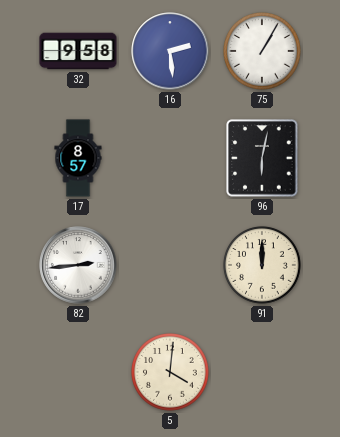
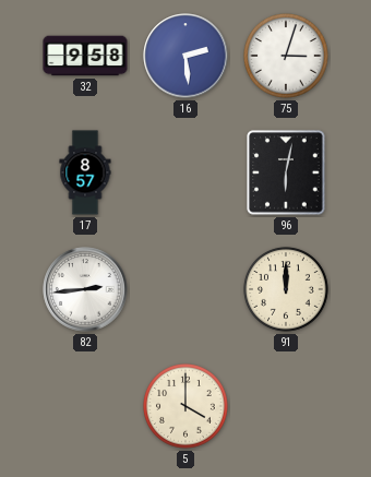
75: 1:05 -> 3:03 (287, 57)
5: 4:01 -> 4:00 (187, 407)
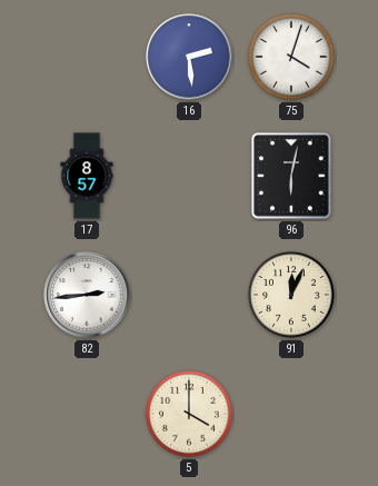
32: 9:58 -> none (85, 56)
75: 3:03 -> 4:03 (292, 58)
91: 12:00 -> 12:04 (292, 296)
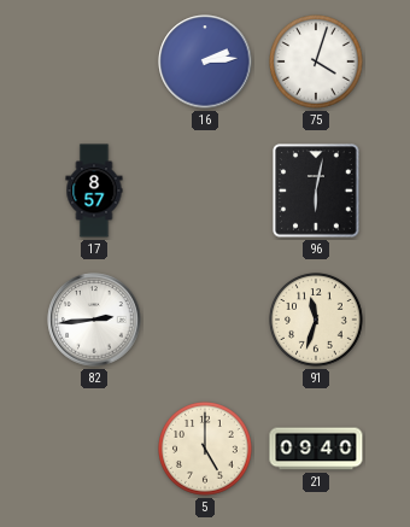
16: 2:29 -> 2:14 (205, 62)
91: 12:04 -> 11:33 (317, 321)
5: 4:00 -> 5:00 (206, 450)
21: none -> 09:40 (316, 449)
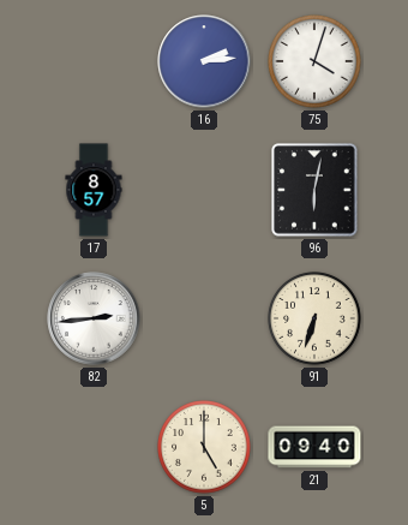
91: 11:33 -> 6:33 (316, 320)
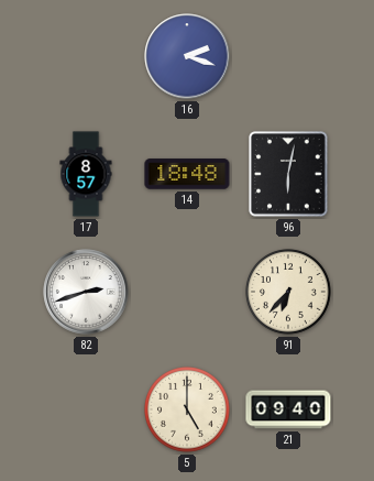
16: 2:14 -> 2:18 (187, 56)
75: 4:03 -> none (316, 62)
14: none -> 18:48 (187, 174)
82: 2:44 -> 2:42 (86, 292)
91: 6:33 -> 6:37 (289, 293)
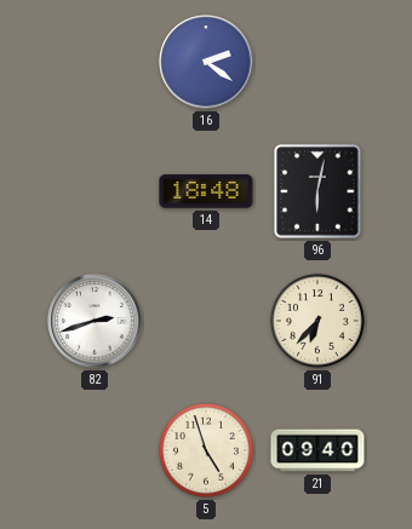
16: 2:18 -> 2:21 (206, 62)
17: 8:57 -> none (86, 174)
5: 5:00 -> 4:57 (207, 452)
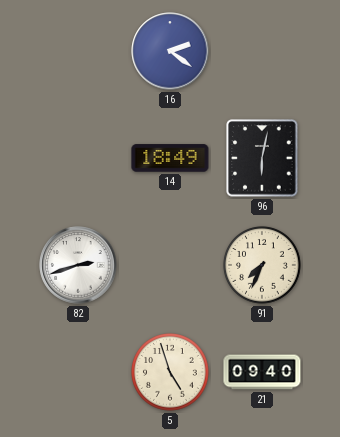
14: 18:48 -> 18:49 (170, 158)
91: 6:37 -> 7:34 (263, 266)
